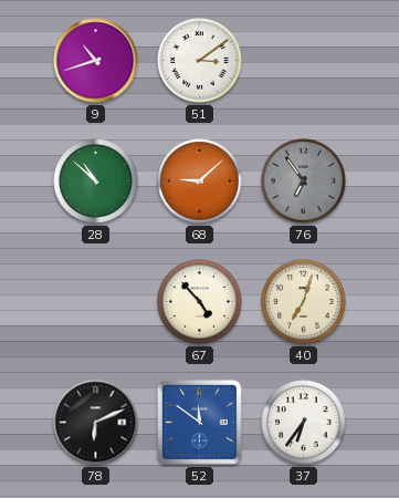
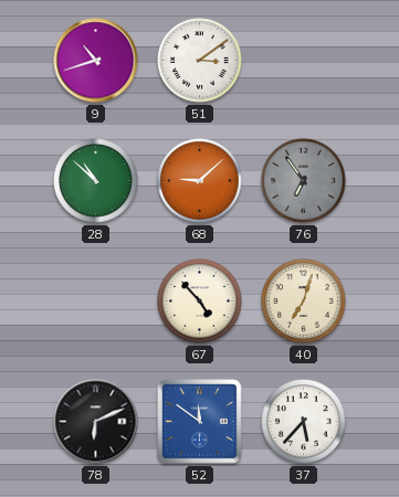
37: 6:36 -> 5:37 (304, 422)
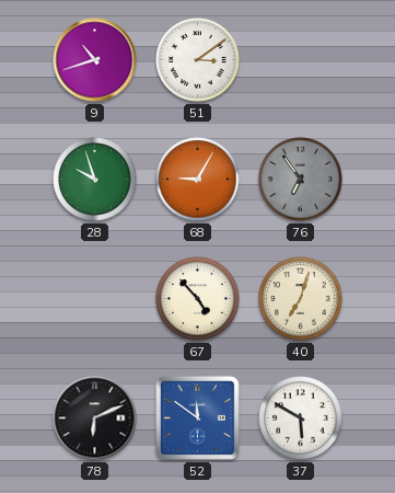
28: 10:52 -> 9:57 (95, 180)
68: 9:08 -> 9:05 (198, 180)
37: 5:37 -> 5:50 (301, 419)
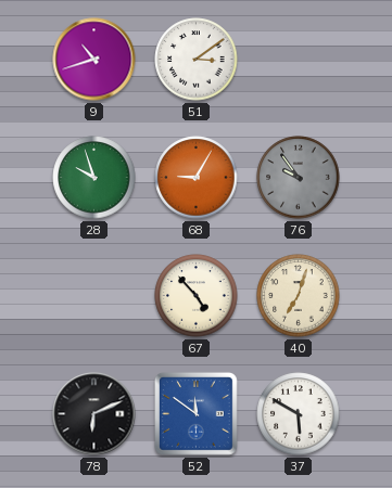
76: 6:54 -> 9:54 (299, 178)
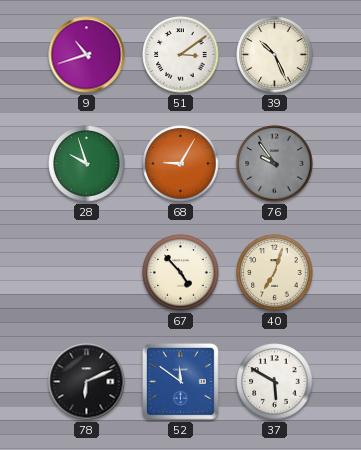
39: none -> 10:26 (275, 55)
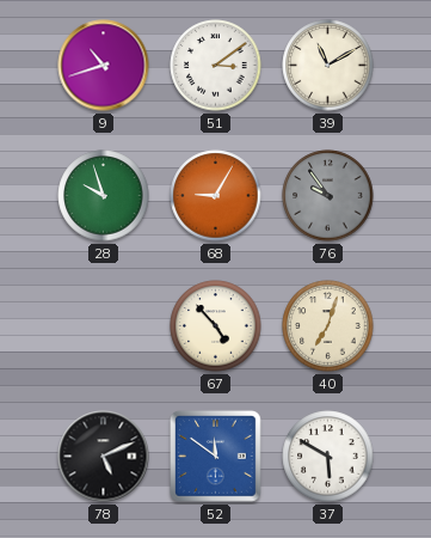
39: 10:26 -> 11:10 (328, 66)
78: 6:11 -> 5:11 (104, 457)
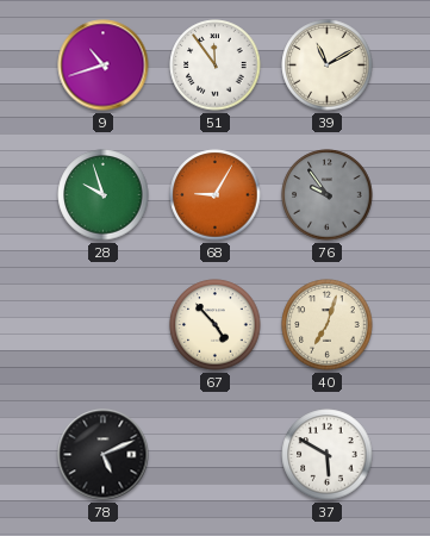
51: 3:09 -> 11:54 (216, 66)
52: 11:51 -> none (215, 456)
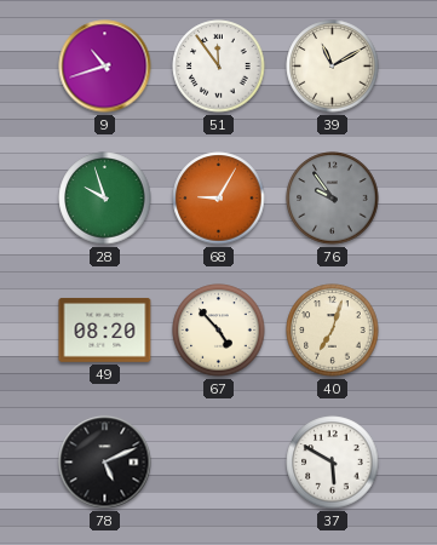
49: none -> 08:20 (105, 331)
